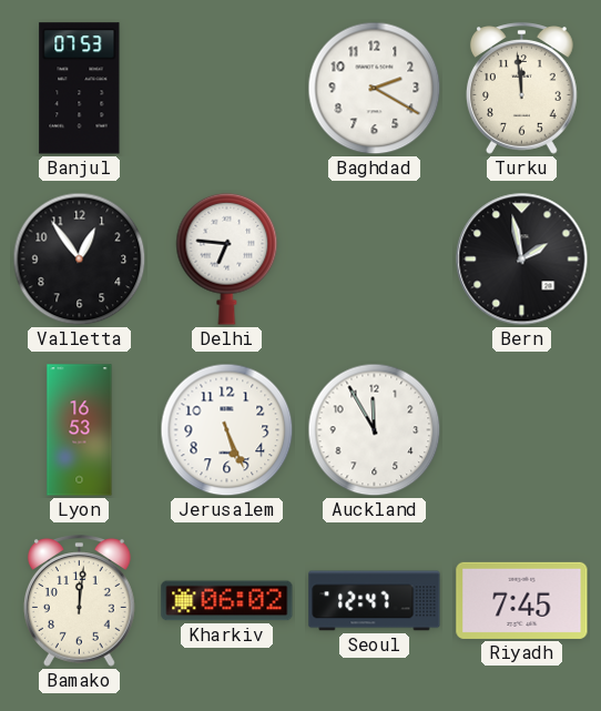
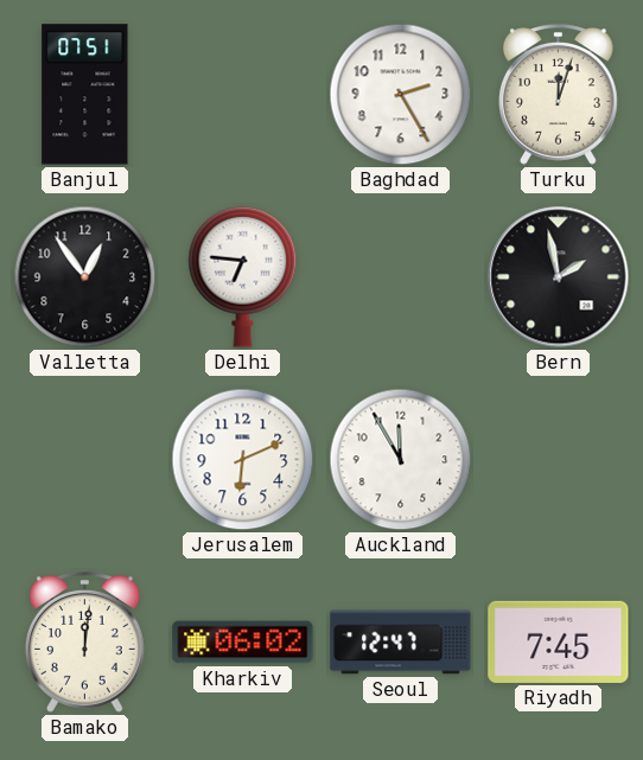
Banjul: 07:53 -> 07:51 (85, 95)
Baghdad: 2:20 -> 2:25 (401, 95)
Turku: 11:59 -> 12:03 (558, 95)
Lyon: 16:53 -> none (80, 430)
Jerusalem: 5:26 -> 6:11 (243, 460)
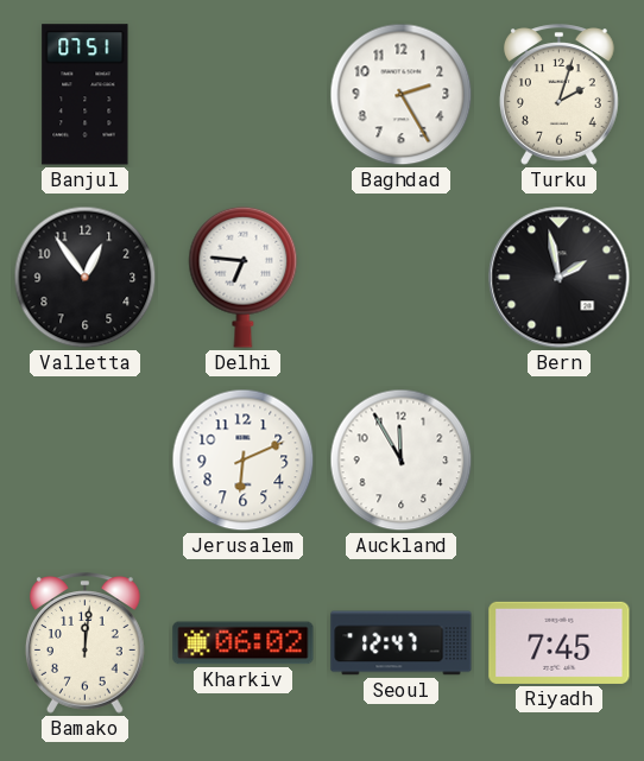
Turku: 12:03 -> 2:03 (558, 95)
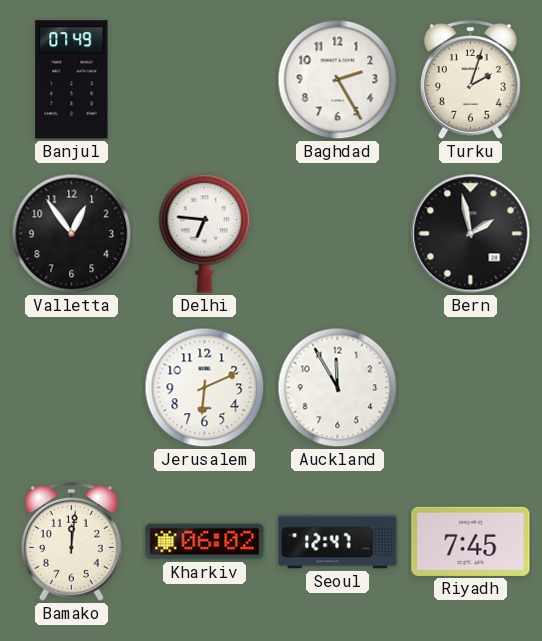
Banjul: 07:51 -> 07:49 (72, 80)
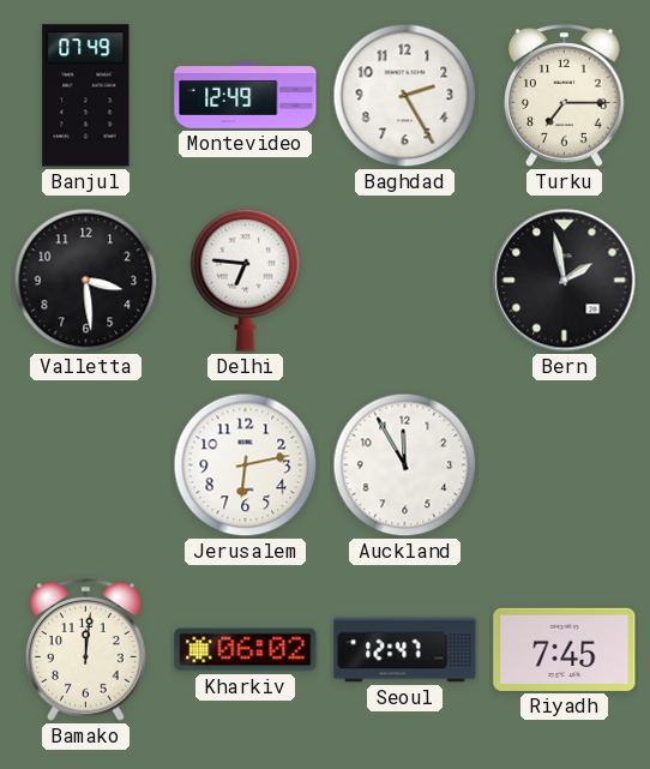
Montevideo: none -> 12:49 (246, 95)
Turku: 2:03 -> 7:15 (564, 96)
Valletta: 12:54 -> 3:29 (86, 281)
Jerusalem: 6:11 -> 6:13 (246, 465)
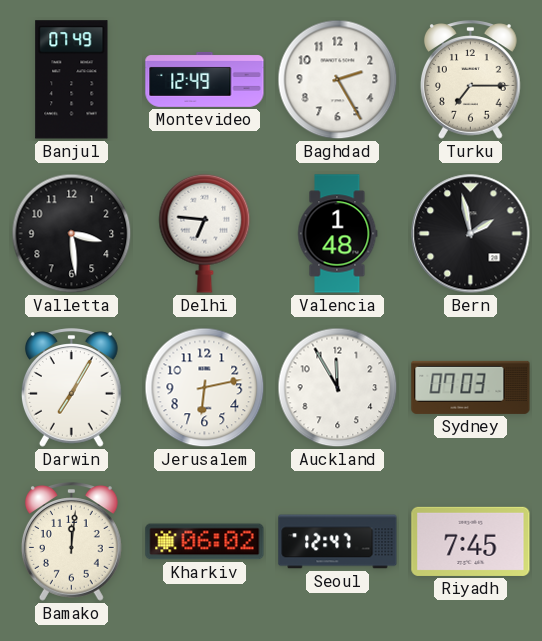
Valencia: none -> 1:48 (338, 234)
Darwin: none -> 7:05 (71, 388)
Sydney: none -> 07:03 (471, 387)
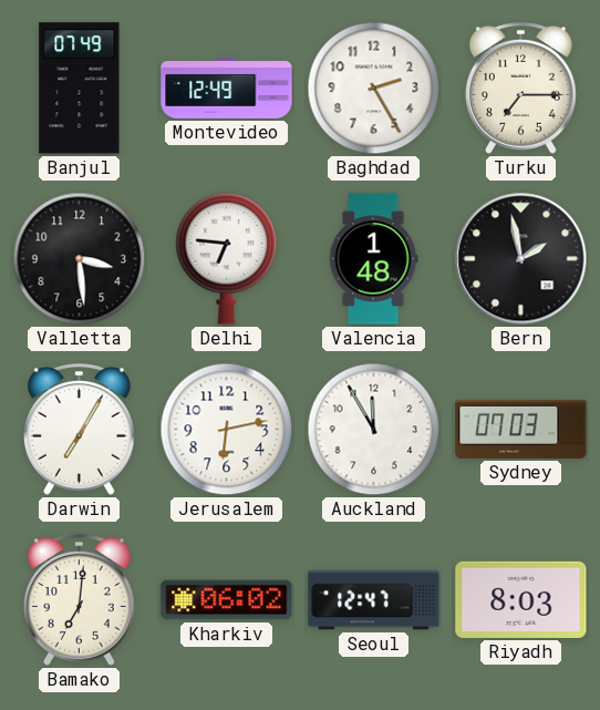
Bamako: 12:01 -> 7:01 (79, 600)
Riyadh: 7:45 -> 8:03 (521, 599)
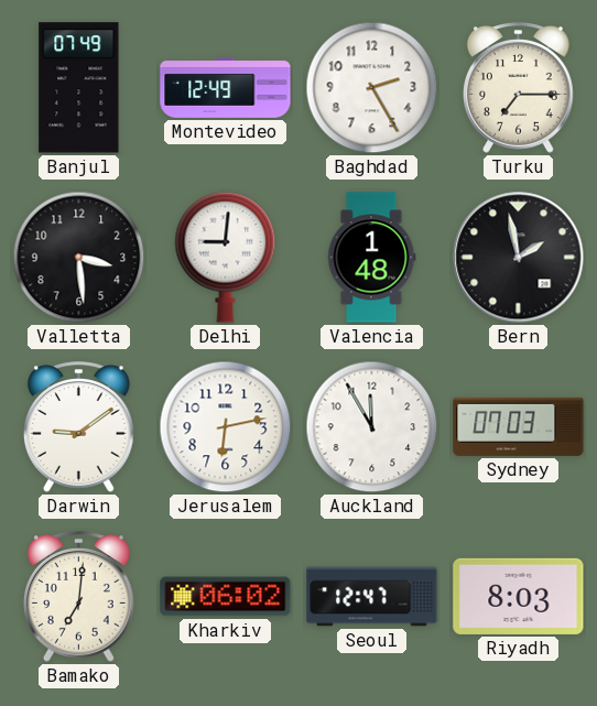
Delhi: 6:46 -> 9:01 (226, 257)
Darwin: 7:05 -> 9:09 (78, 427)
